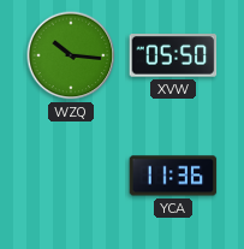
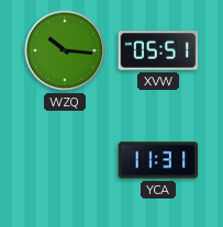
XVW: 05:50 -> 05:51 (158, 50)
YCA: 11:36 -> 11:31 (158, 160)
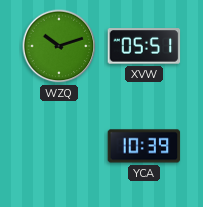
WZQ: 10:16 -> 10:12 (59, 46)
YCA: 11:31 -> 10:39 (144, 146)
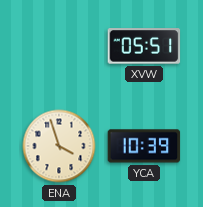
WZQ: 10:12 -> none (59, 46)
ENA: none -> 3:57 (59, 146)
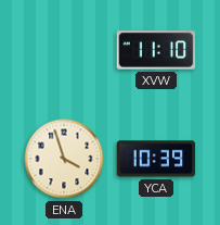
XVW: 05:51 -> 11:10 (156, 50)
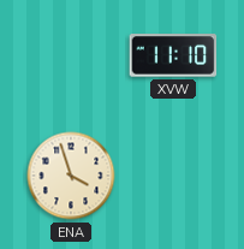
YCA: 10:39 -> none (156, 159)
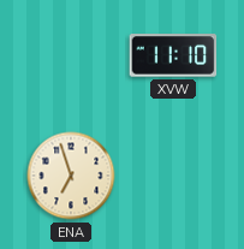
ENA: 3:57 -> 6:57 (71, 176)
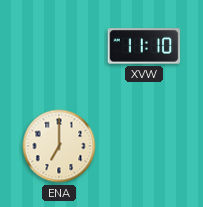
ENA: 6:57 -> 7:00 (59, 146)
